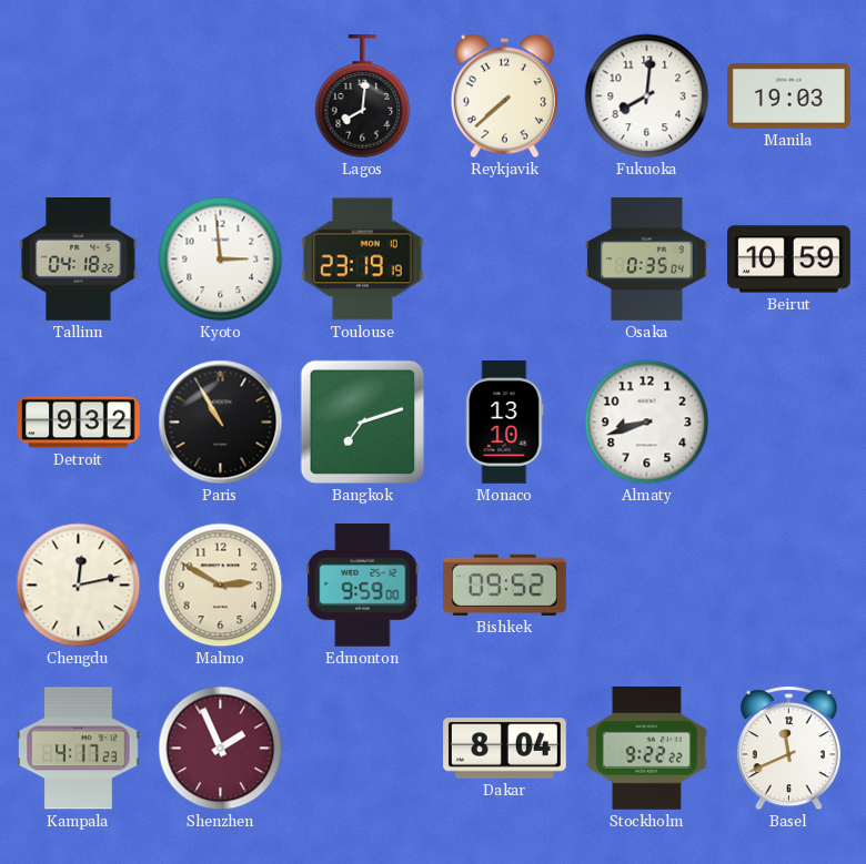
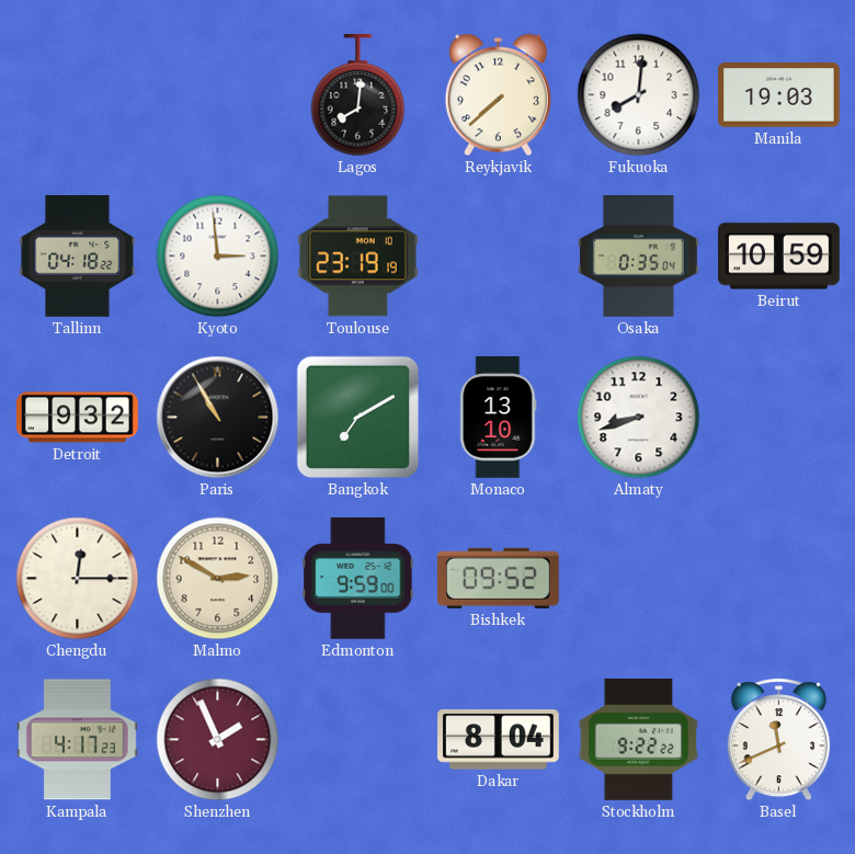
Bangkok: 7:12 -> 7:10 (358, 418)
Chengdu: 12:13 -> 12:15 (78, 579)
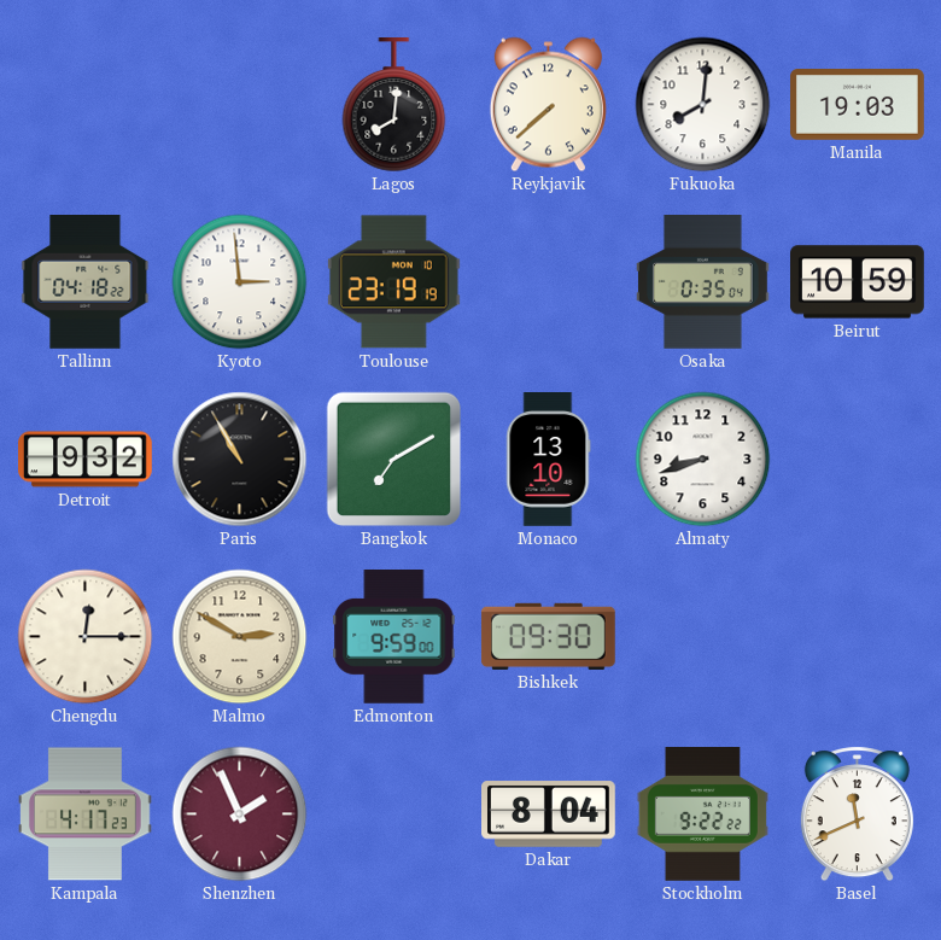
Bishkek: 09:52 -> 09:30 (548, 636)
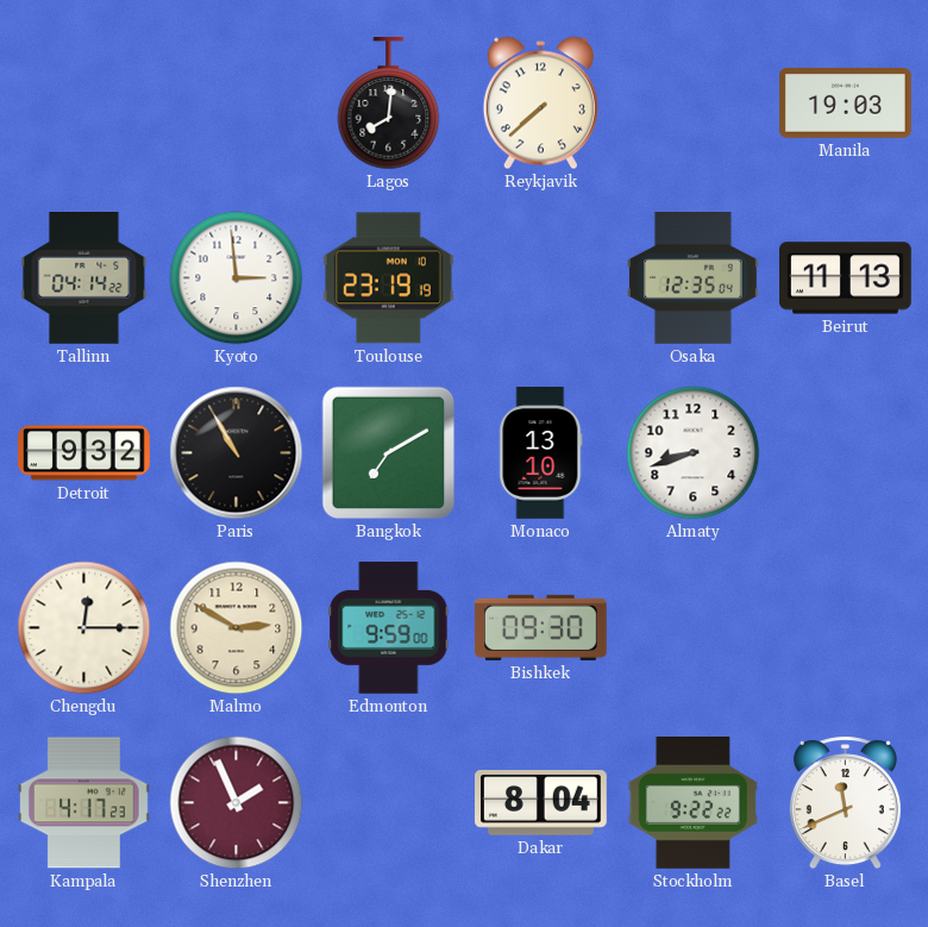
Fukuoka: 8:01 -> none (703, 105)
Tallinn: 04:18 -> 04:14 (84, 278)
Osaka: 0:35 -> 12:35 (694, 278)
Beirut: 10:59 -> 11:13 (846, 278)
